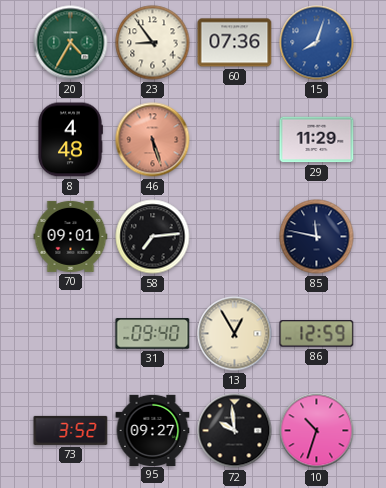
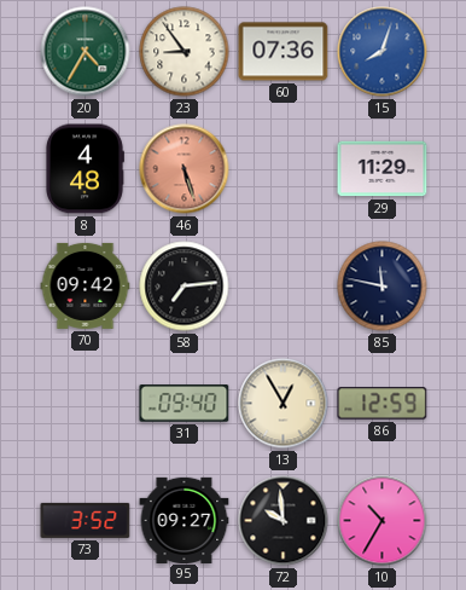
70: 09:01 -> 09:42 (86, 285)
10: 10:33 -> 10:35 (383, 521)
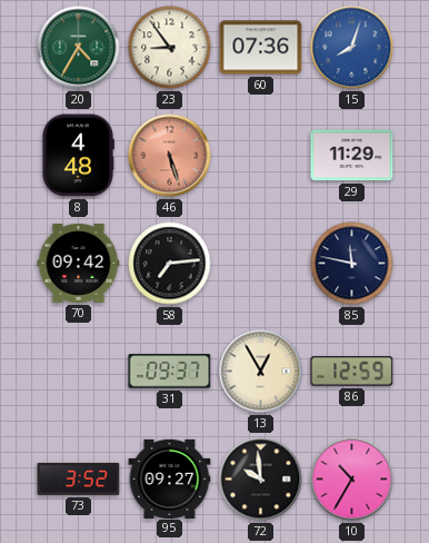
31: 09:40 -> 09:37 (170, 372)
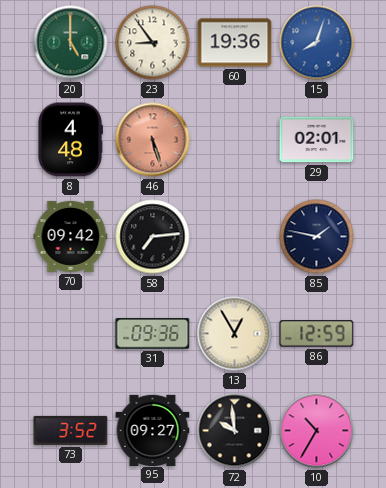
20: 4:35 -> 5:00 (71, 43)
60: 07:36 -> 19:36 (235, 43)
29: 11:29 -> 02:01 (317, 140)
85: 11:47 -> 1:47 (317, 237)
31: 09:37 -> 09:36 (153, 334)
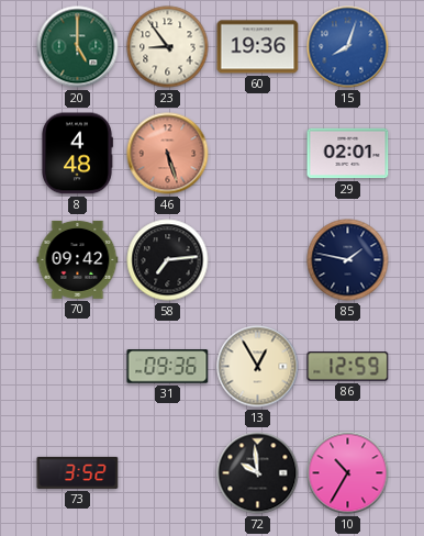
95: 09:27 -> none (153, 430)
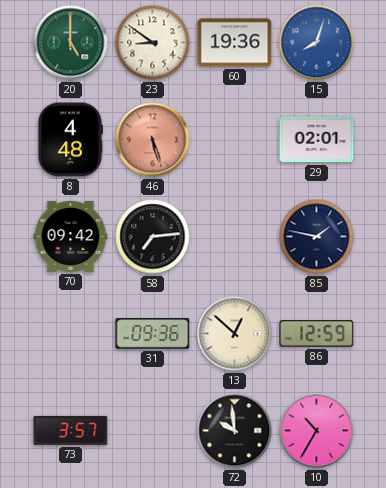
23: 8:54 -> 8:51 (153, 43)
13: 12:55 -> 12:52 (235, 334)
73: 3:52 -> 3:57 (71, 430)
